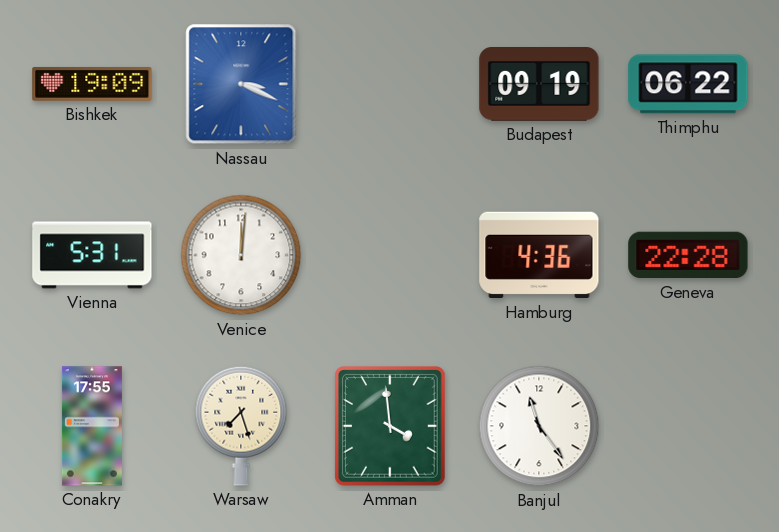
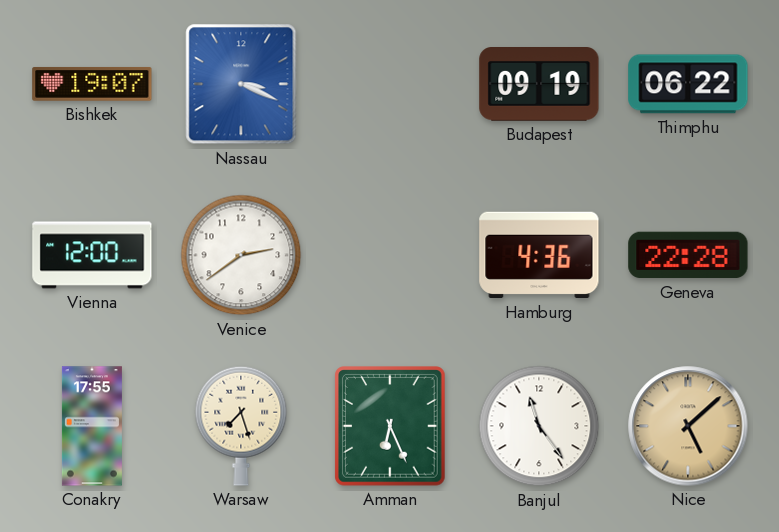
Bishkek: 19:09 -> 19:07 (92, 84)
Vienna: 5:31 -> 12:00 (92, 255)
Venice: 12:01 -> 2:39 (241, 255)
Amman: 3:59 -> 6:26 (390, 426)
Nice: none -> 5:08 (688, 426)
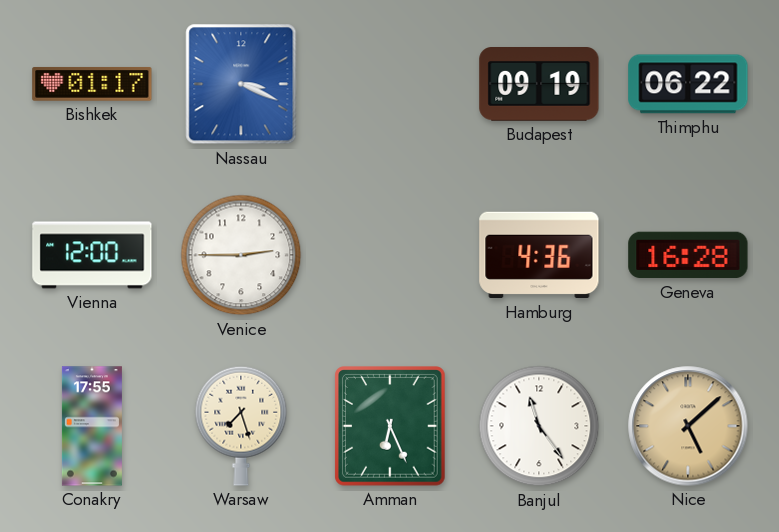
Bishkek: 19:07 -> 01:17 (92, 84)
Venice: 2:39 -> 2:45 (241, 255)
Geneva: 22:28 -> 16:28 (688, 255)
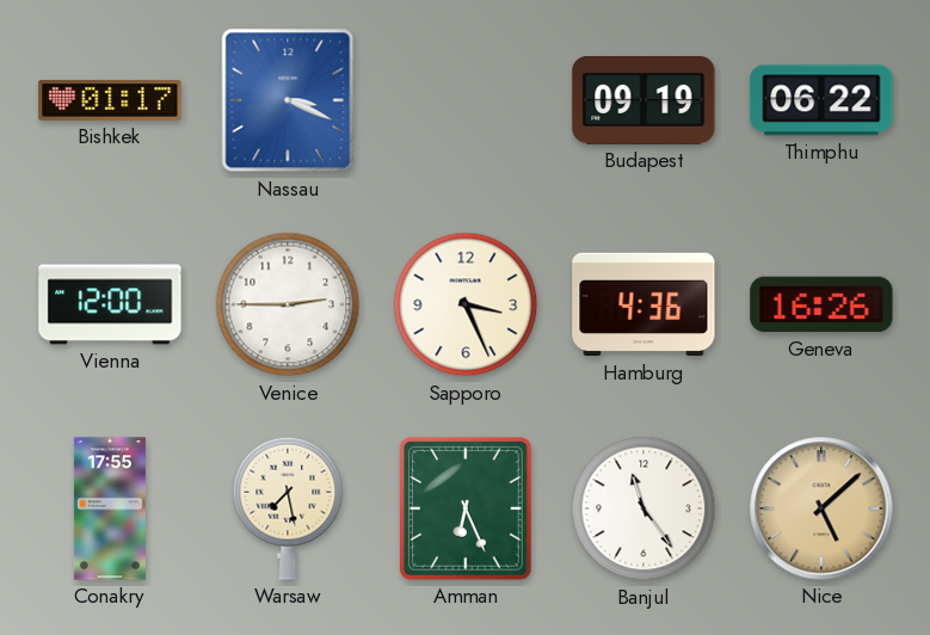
Sapporo: none -> 3:26 (466, 304)
Geneva: 16:28 -> 16:26 (821, 304)
Warsaw: 7:27 -> 7:28 (288, 508)
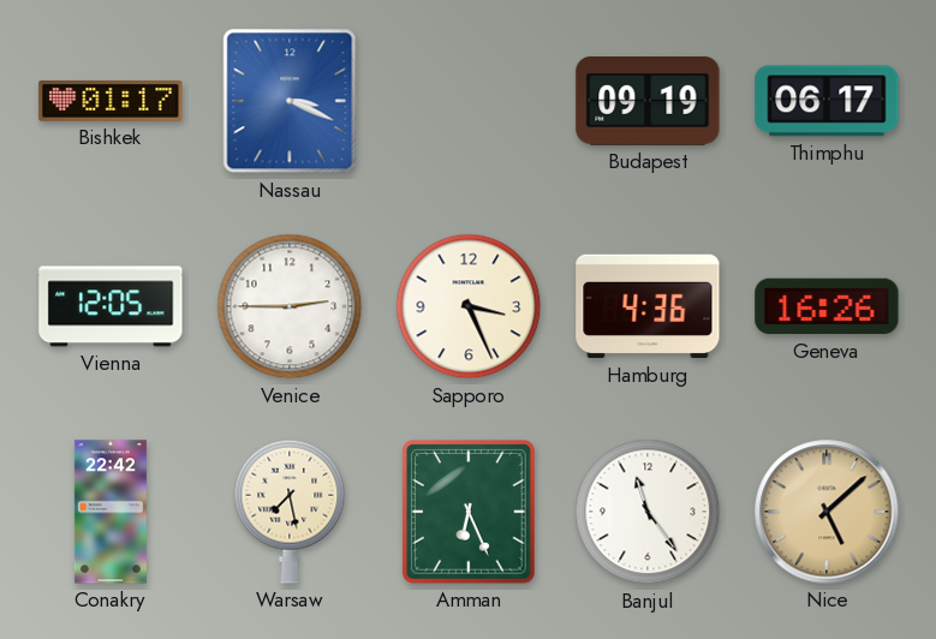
Thimphu: 06:22 -> 06:17 (827, 101)
Vienna: 12:00 -> 12:05 (111, 306)
Conakry: 17:55 -> 22:42 (111, 512)
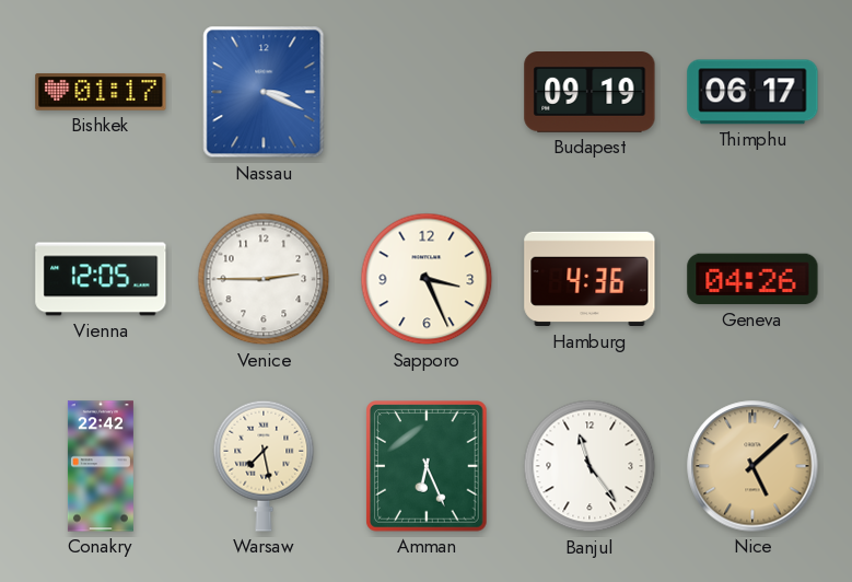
Geneva: 16:26 -> 04:26 (752, 279)
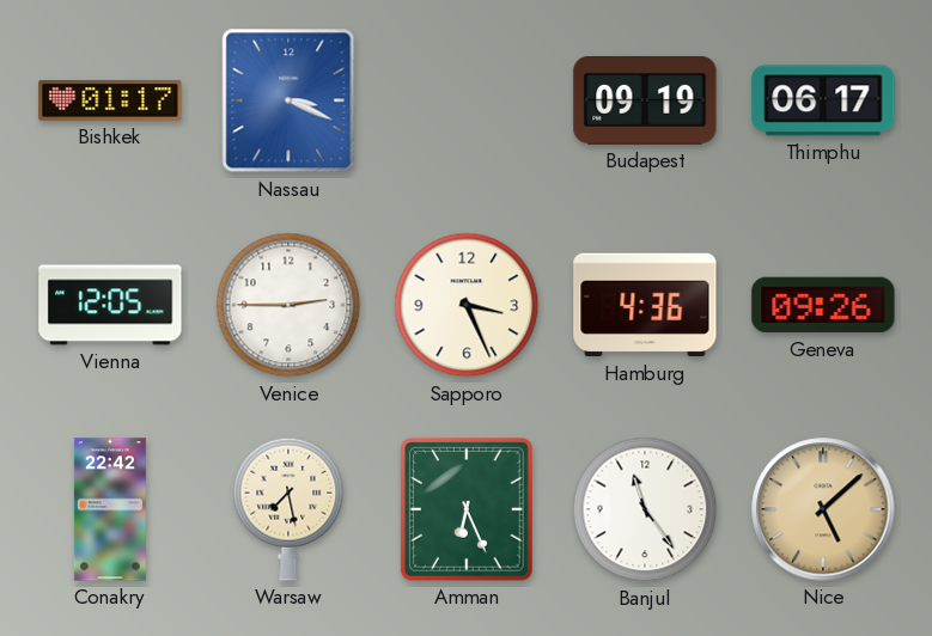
Geneva: 04:26 -> 09:26 (823, 305)
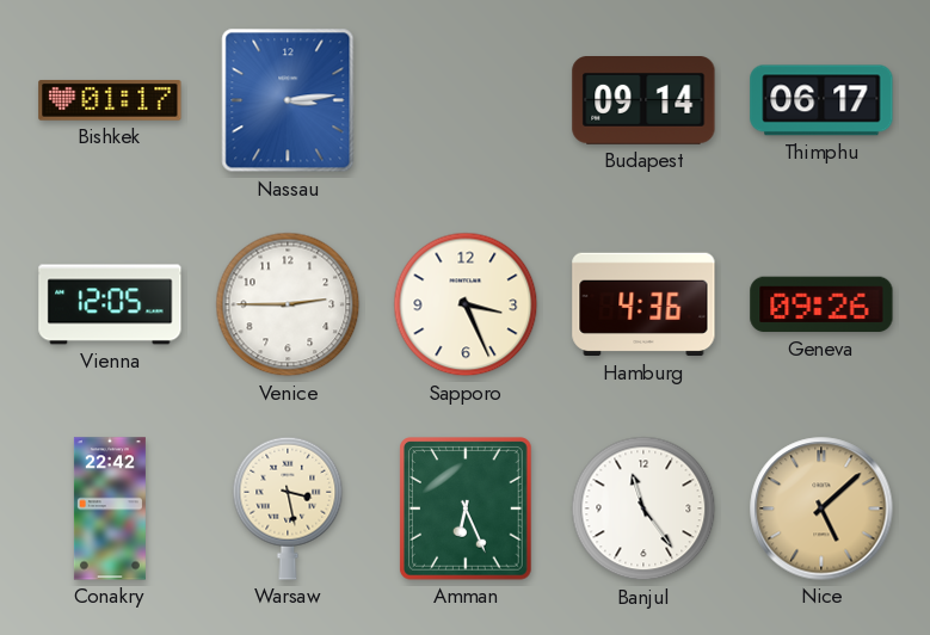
Nassau: 3:19 -> 3:14 (288, 100)
Budapest: 09:19 -> 09:14 (643, 101)
Warsaw: 7:28 -> 3:28 (288, 508)
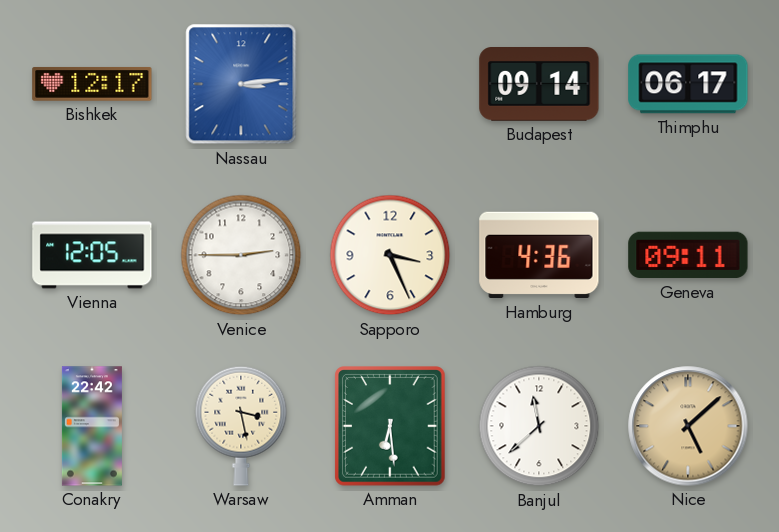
Bishkek: 01:17 -> 12:17 (92, 84)
Geneva: 09:26 -> 09:11 (688, 255)
Amman: 6:26 -> 6:29 (390, 426)
Banjul: 11:24 -> 11:38 (539, 426)
